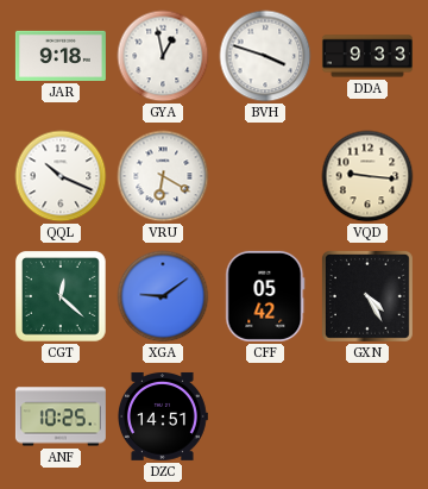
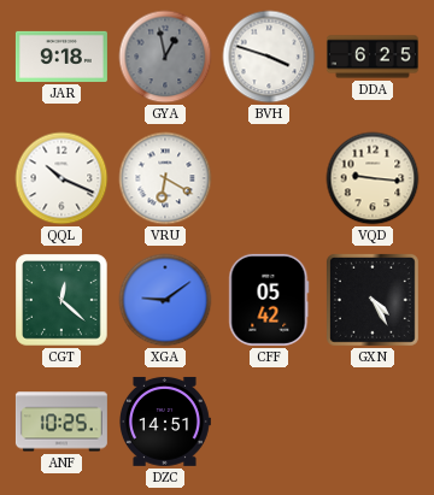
GYA dial: white -> grey (165, 57)
DDA: 9:33 -> 6:25 (373, 57)
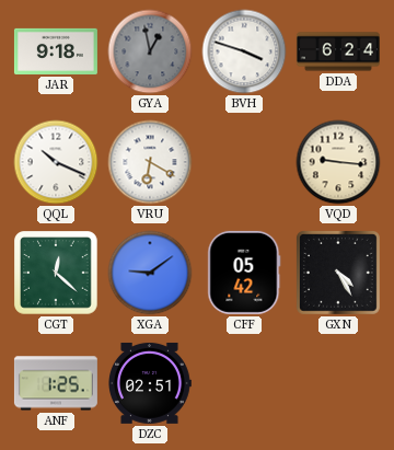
DDA: 6:25 -> 6:24 (338, 51)
ANF: 10:25 -> 1:25 (56, 383)
DZC: 14:51 -> 02:51 (150, 383)
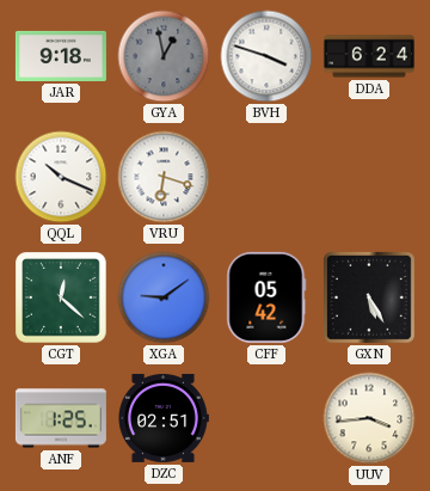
VRU: 6:20 -> 6:18 (164, 177)
VQD: 9:16 -> none (338, 162)
GXN: 4:25 -> 5:25 (369, 297)
UUV: none -> 3:44 (369, 418)
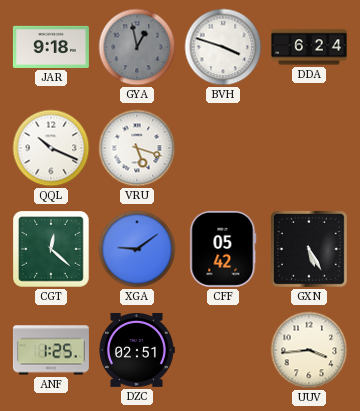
VRU: 6:18 -> 5:18 (137, 148)
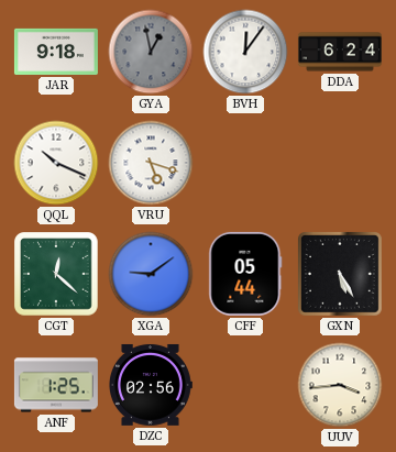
BVH: 3:48 -> 12:06 (245, 52)
CFF: 05:42 -> 05:44 (245, 274)
DZC: 02:51 -> 02:56 (151, 385)
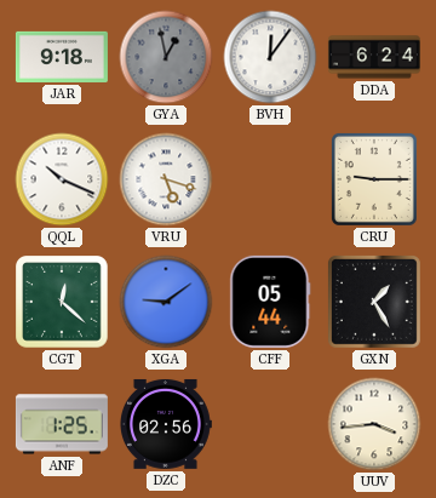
CRU: none -> 9:15 (374, 179)
GXN: 5:25 -> 1:25 (374, 302)
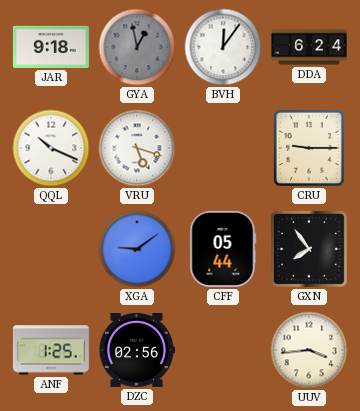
CGT: 12:22 -> none (62, 303)
GXN: 1:25 -> 7:54 (309, 249)
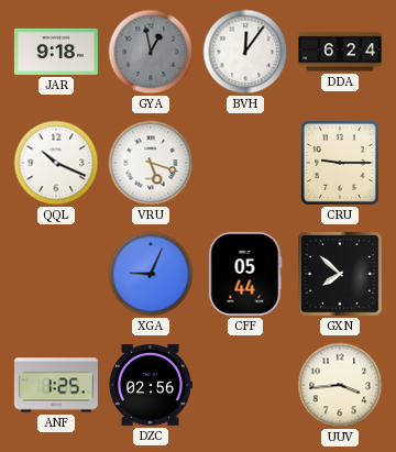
XGA: 9:09 -> 9:04 (151, 274)
GXN: 7:54 -> 7:52 (340, 274)
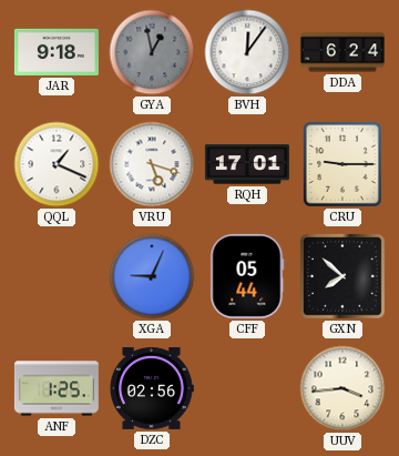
QQL: 10:19 -> 1:19 (57, 164)
RQH: none -> 17:01 (247, 164)
